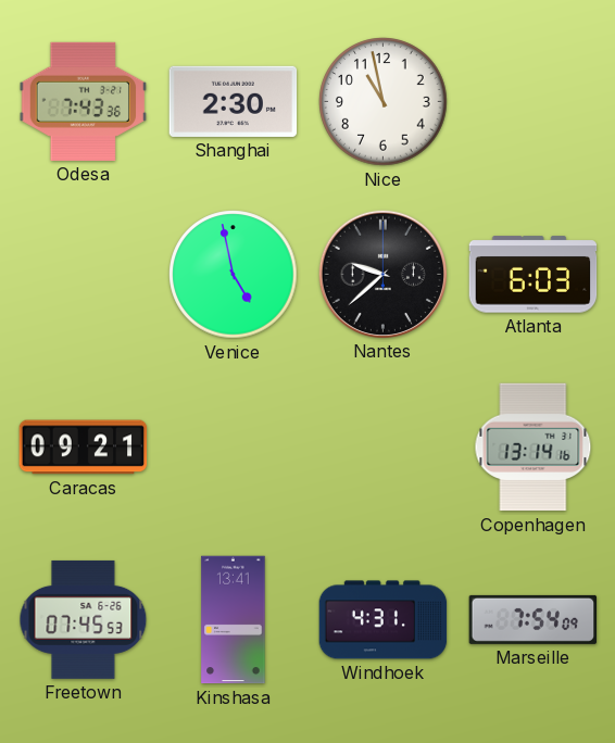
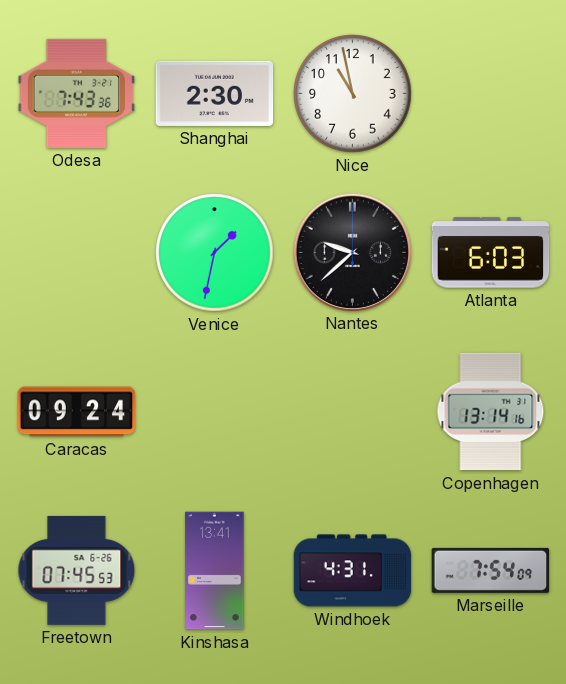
Venice: 4:58 -> 1:32 (215, 253)
Caracas: 09:21 -> 09:24 (77, 412)
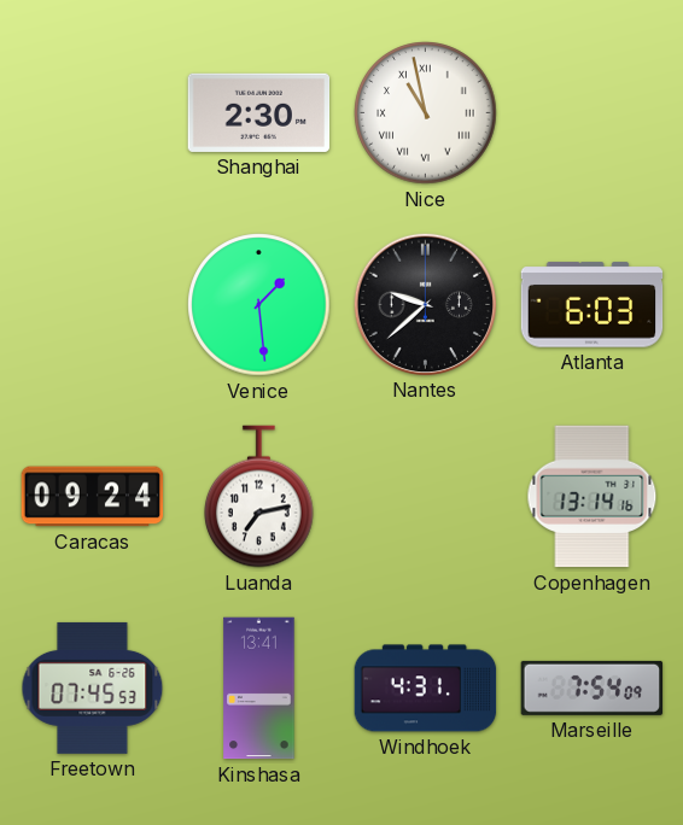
Odesa: 7:43 -> none (77, 93)
Nice numerals: Arabic -> Roman (426, 113)
Venice: 1:32 -> 1:29 (259, 305)
Luanda: none -> 7:13 (259, 497)
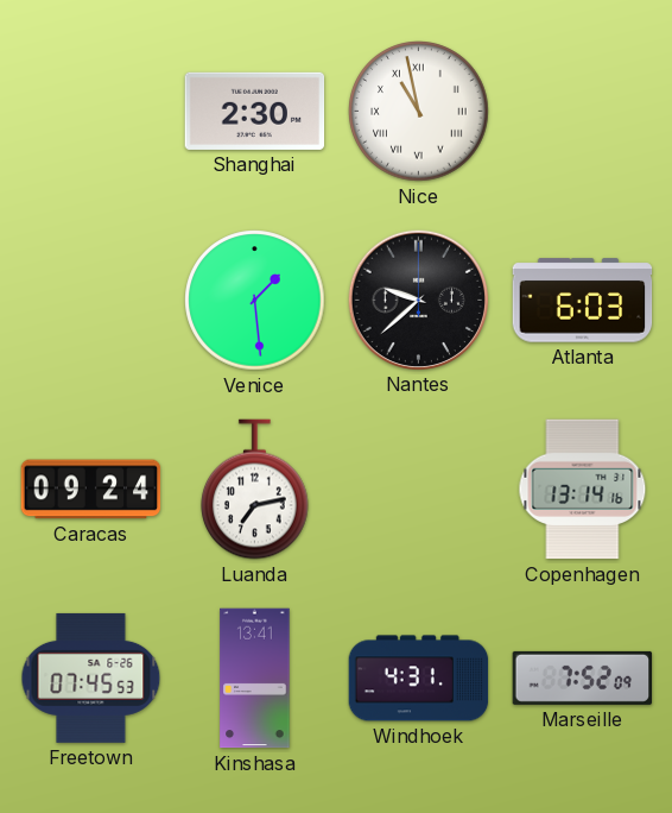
Marseille: 7:54 -> 7:52 (583, 677)
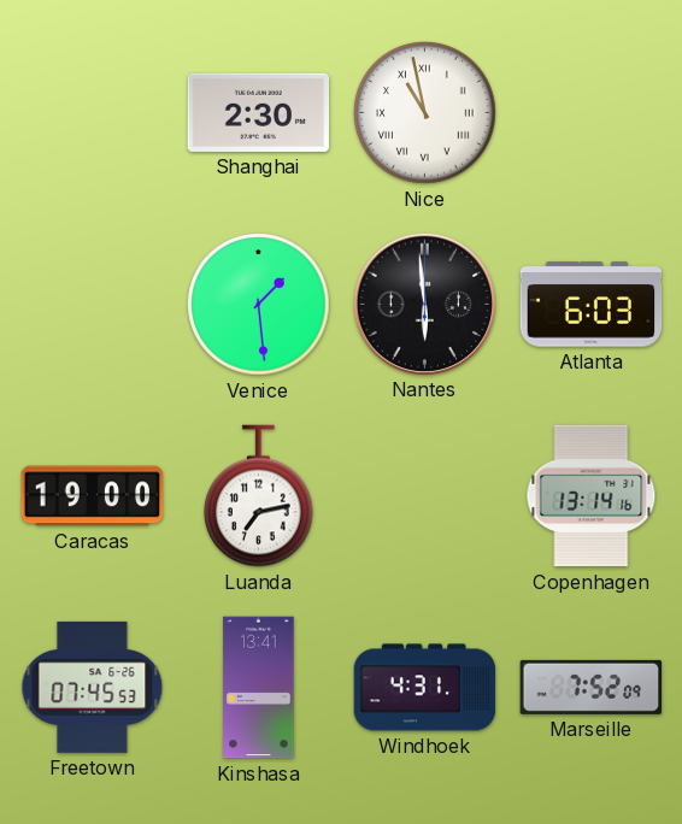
Nantes: 9:38 -> 5:59 (424, 304)
Caracas: 09:24 -> 19:00 (93, 496)
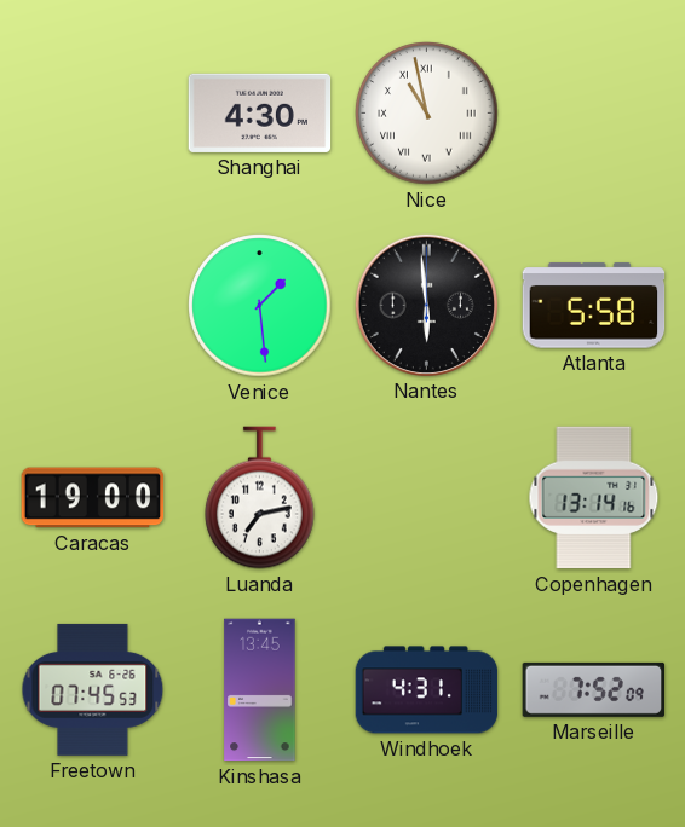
Shanghai: 2:30 -> 4:30 (260, 112)
Atlanta: 6:03 -> 5:58 (594, 306)
Kinshasa: 13:41 -> 13:45 (260, 690)
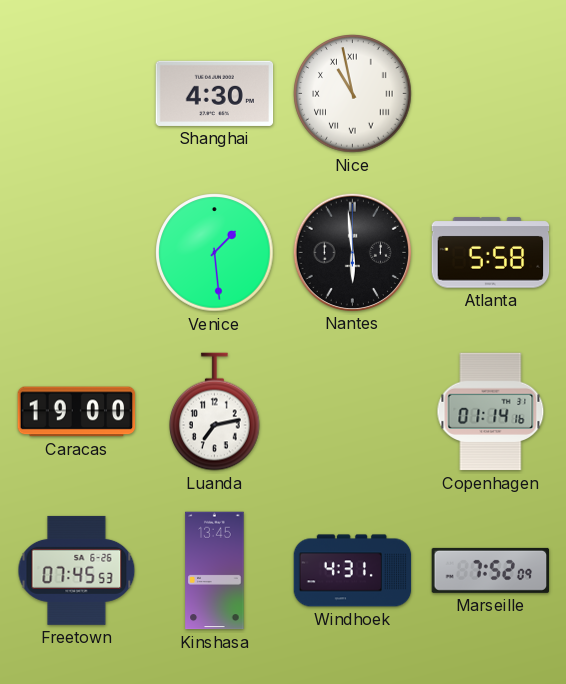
Copenhagen: 13:14 -> 01:14 (491, 412)
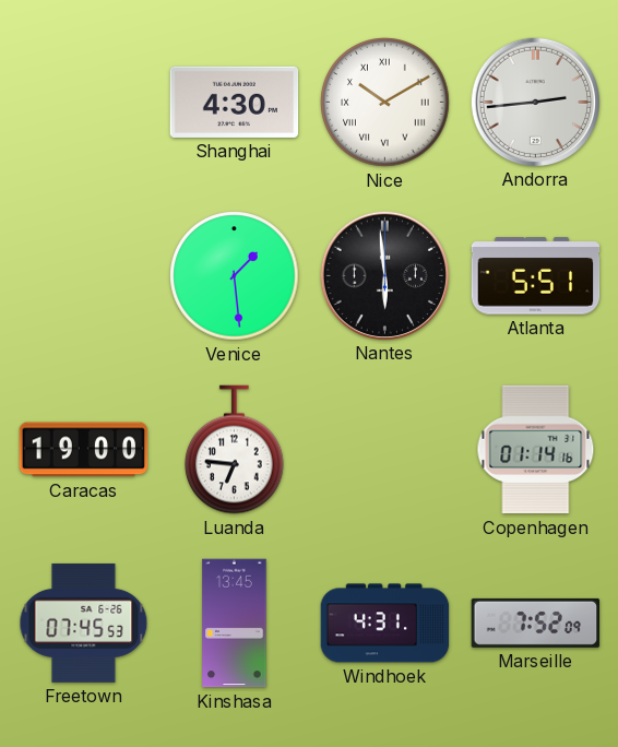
Nice: 10:58 -> 10:10 (385, 103)
Andorra: none -> 2:44 (535, 102)
Atlanta: 5:58 -> 5:51 (536, 276)
Luanda: 7:13 -> 6:46 (235, 450)
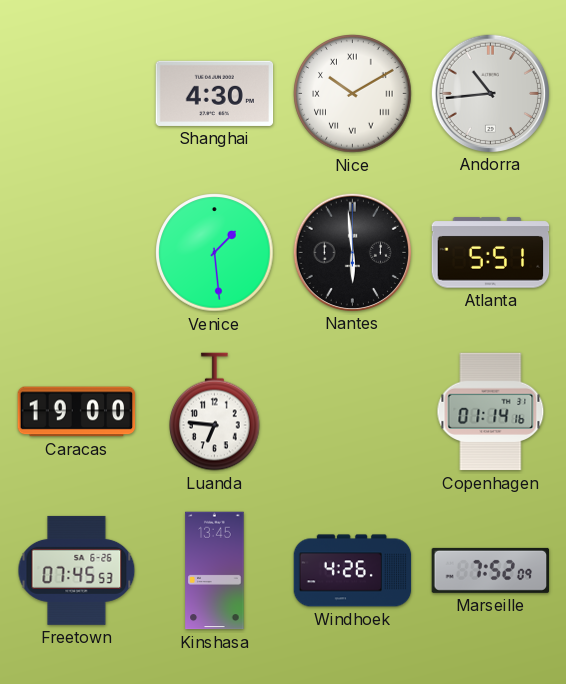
Andorra: 2:44 -> 10:44 (490, 93)
Windhoek: 4:31 -> 4:26 (353, 571)
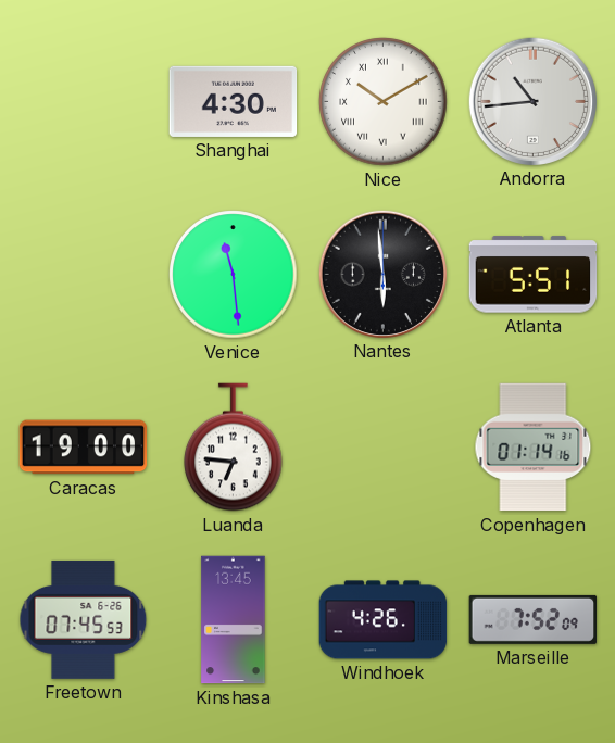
Venice: 1:29 -> 11:29 (234, 275)
